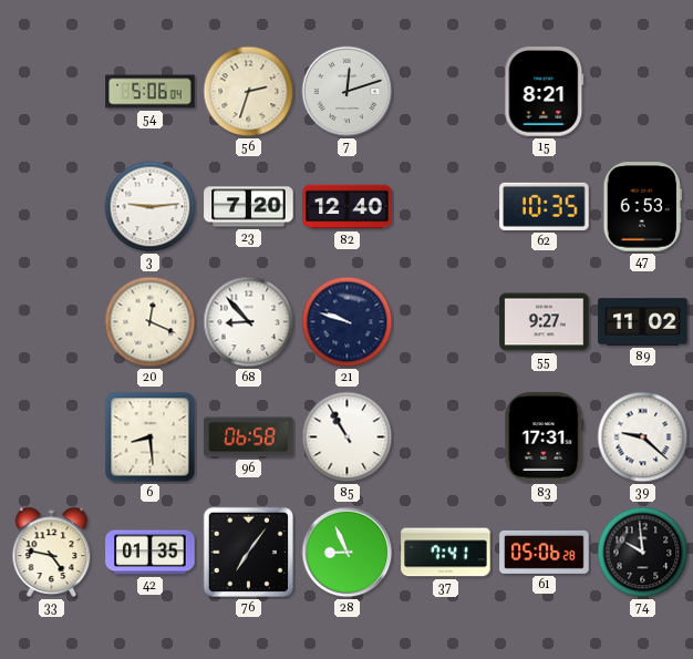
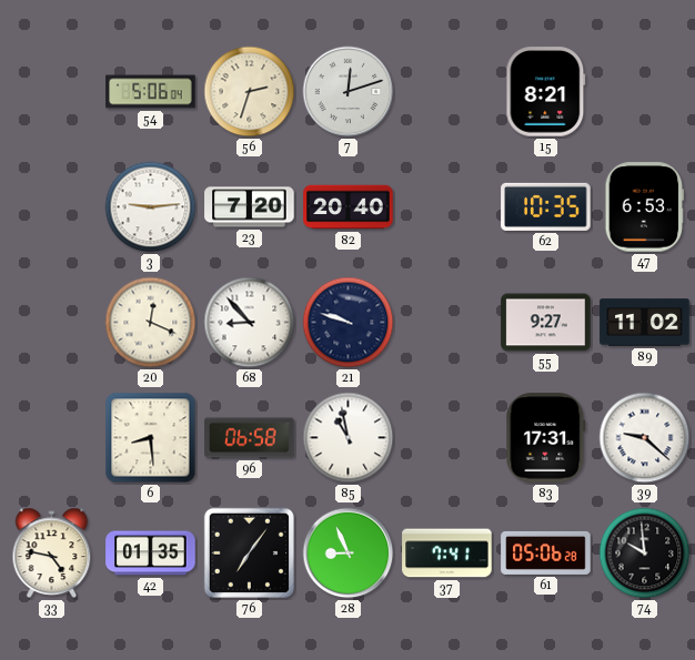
82: 12:40 -> 20:40 (349, 207)
85: 10:55 -> 10:58 (349, 438)
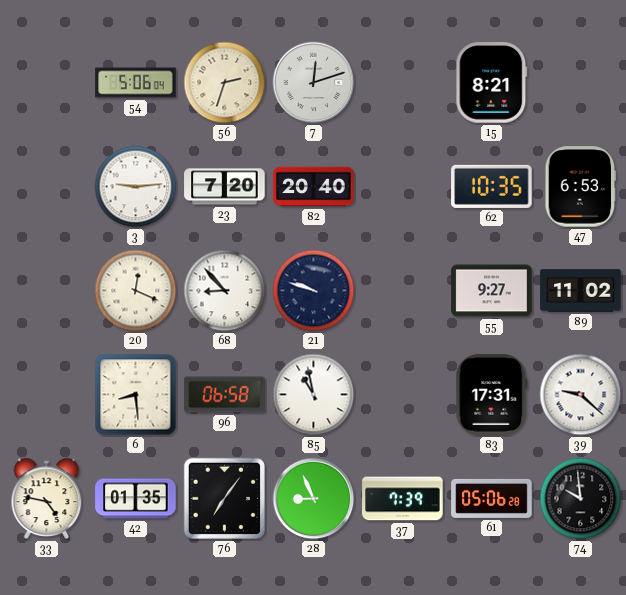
37: 7:41 -> 7:39 (403, 499)
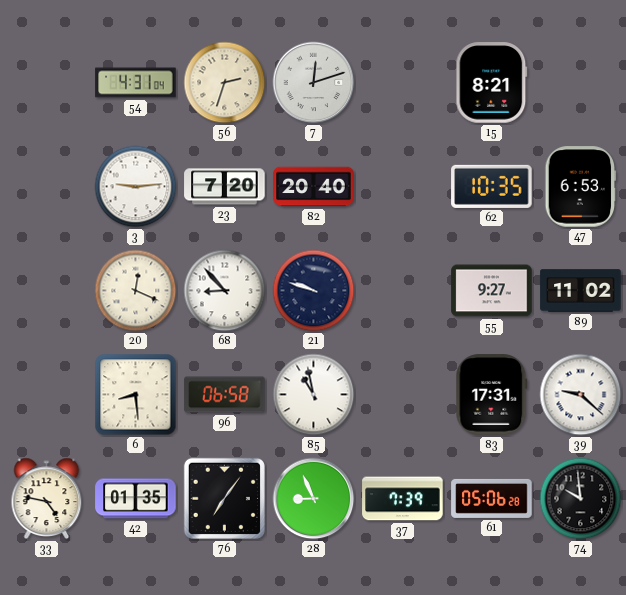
54: 5:06 -> 4:31 (136, 83)
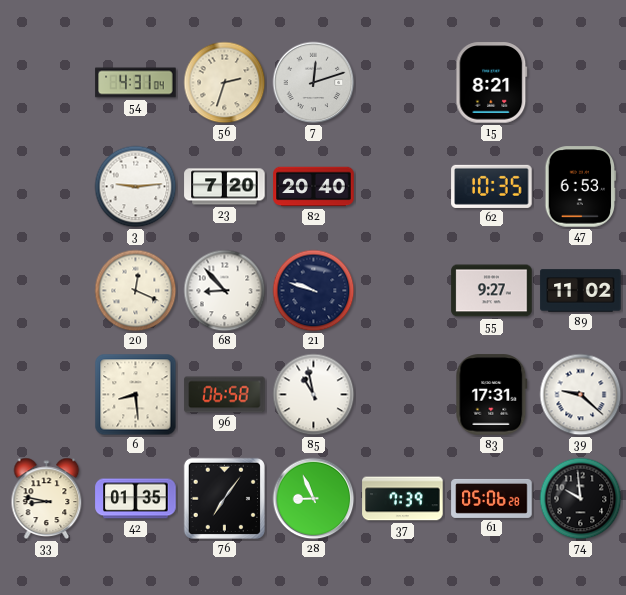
33: 4:47 -> 8:47 (47, 499)
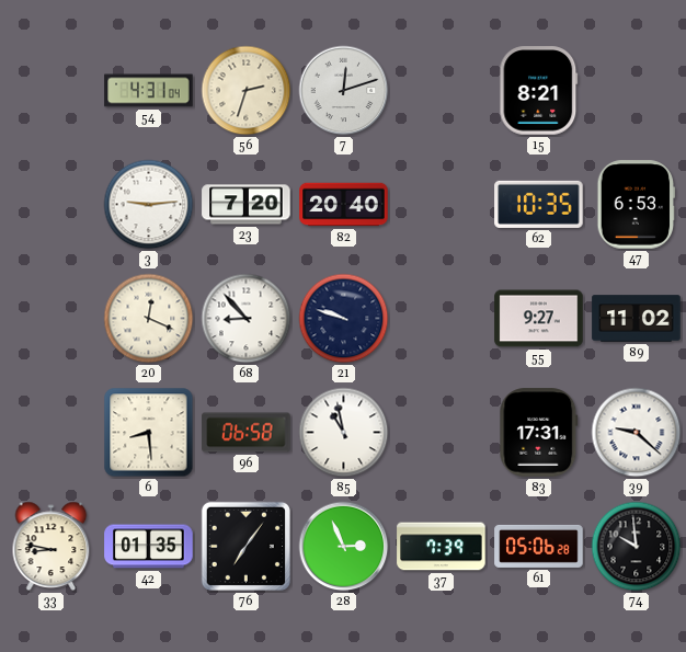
28: 8:56 -> 2:56 (344, 547)
